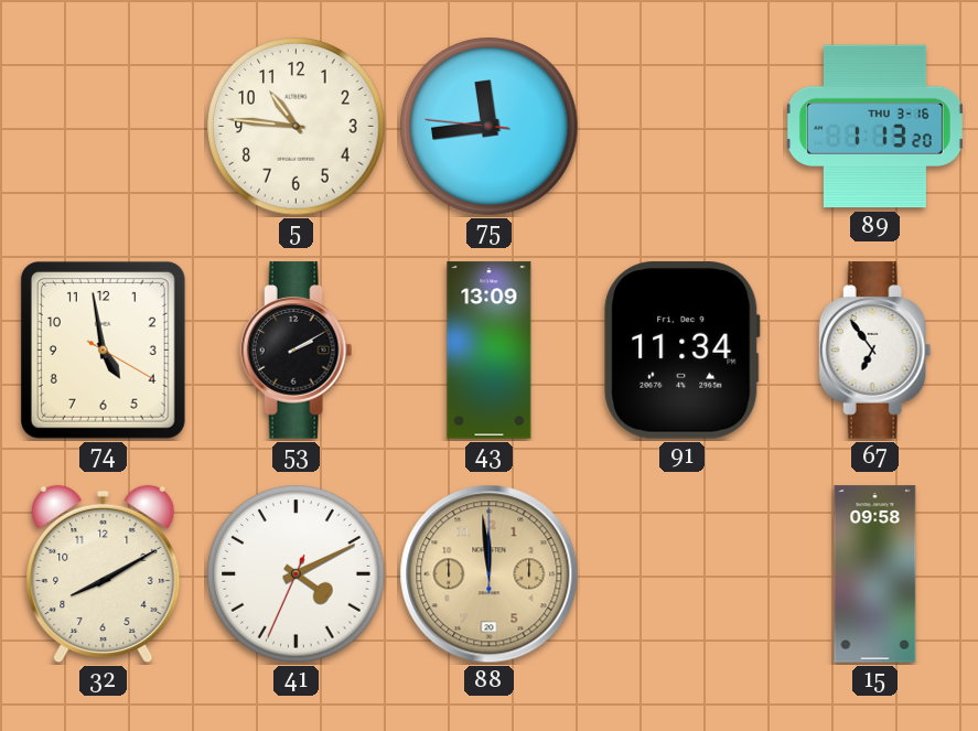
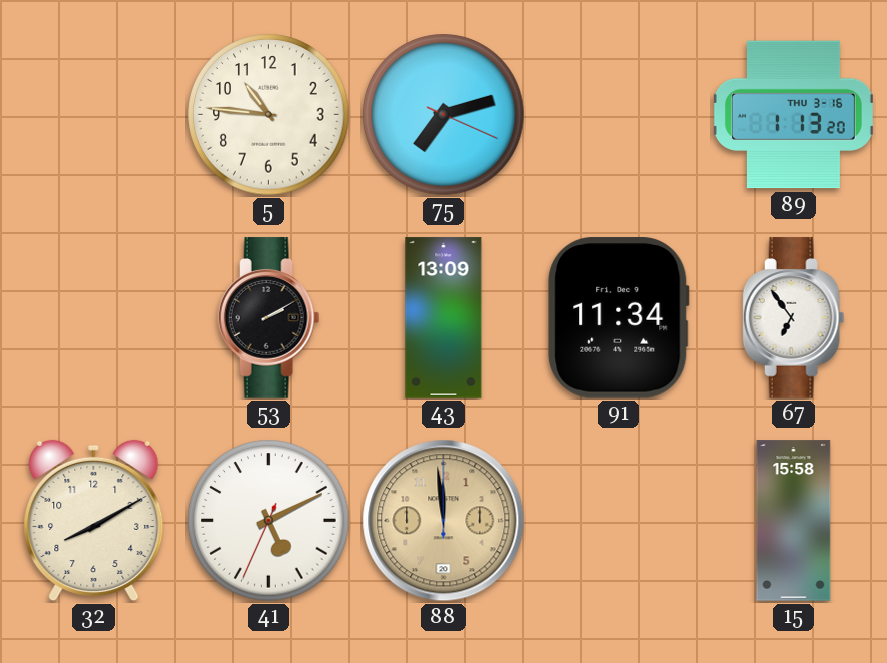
75: 11:43 -> 7:12 (444, 115)
74: 4:58 -> none (103, 350)
41: 4:10 -> 5:10 (269, 521)
15: 09:58 -> 15:58 (794, 521)
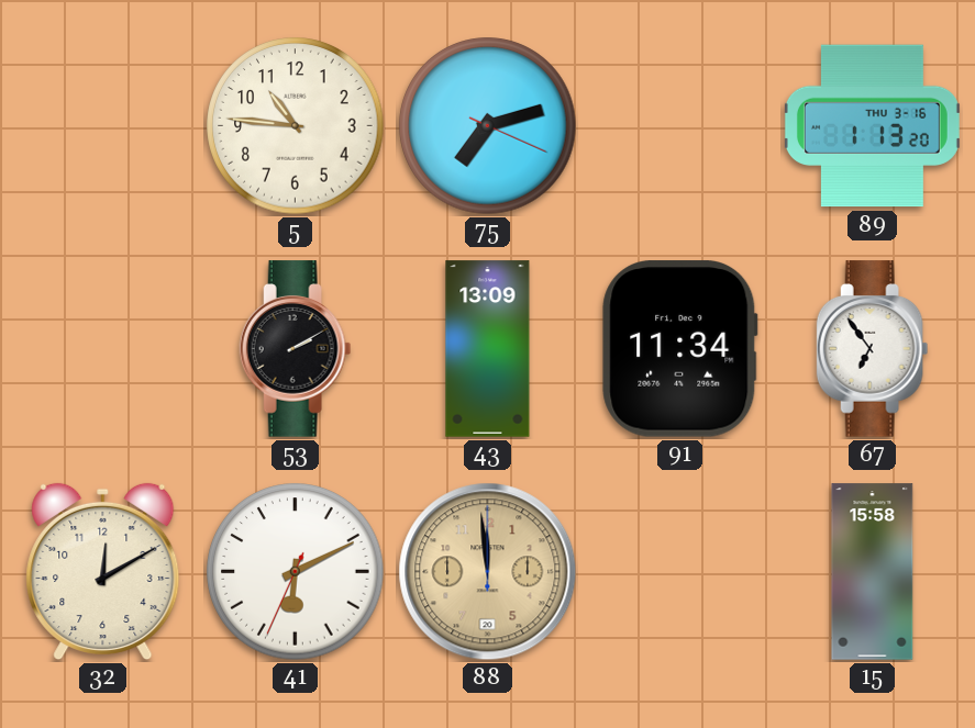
32: 8:10 -> 12:10 (103, 572)
41: 5:10 -> 6:10 (296, 572)
